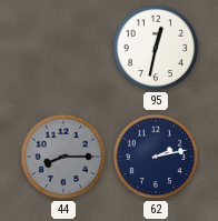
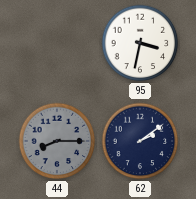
95: 12:32 -> 3:32 (140, 43)
62: 2:13 -> 2:09 (140, 141)
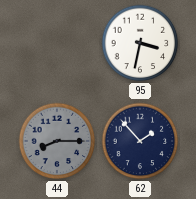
62: 2:09 -> 1:53 (140, 141)
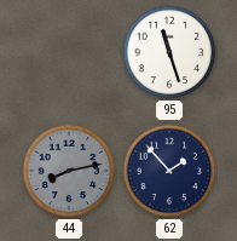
95: 3:32 -> 11:27 (169, 52)
44: 8:15 -> 8:13 (69, 171)
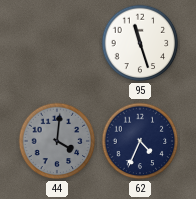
44: 8:13 -> 4:01 (57, 141)
62: 1:53 -> 4:34 (140, 141)
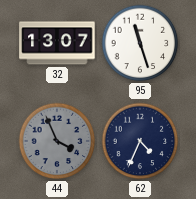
32: none -> 13:07 (57, 43)
44: 4:01 -> 3:56 (57, 141)
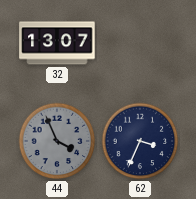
95: 11:27 -> none (140, 43)
62: 4:34 -> 3:34 (140, 141)
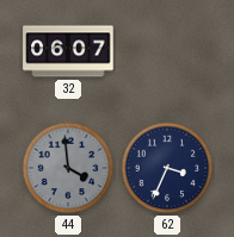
32: 13:07 -> 06:07 (68, 51)
44: 3:56 -> 3:59 (68, 168)
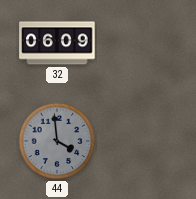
32: 06:07 -> 06:09 (57, 43)
62: 3:34 -> none (167, 168)
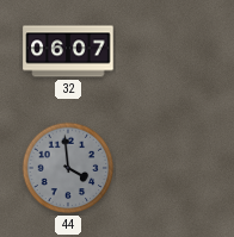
32: 06:09 -> 06:07 (68, 51)
